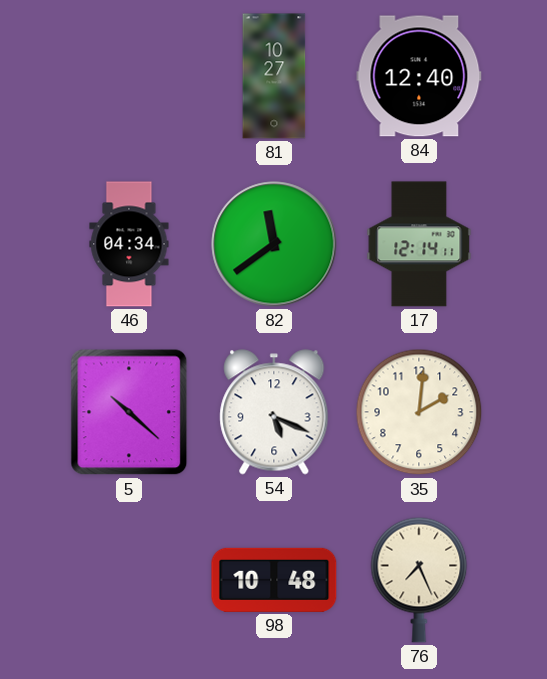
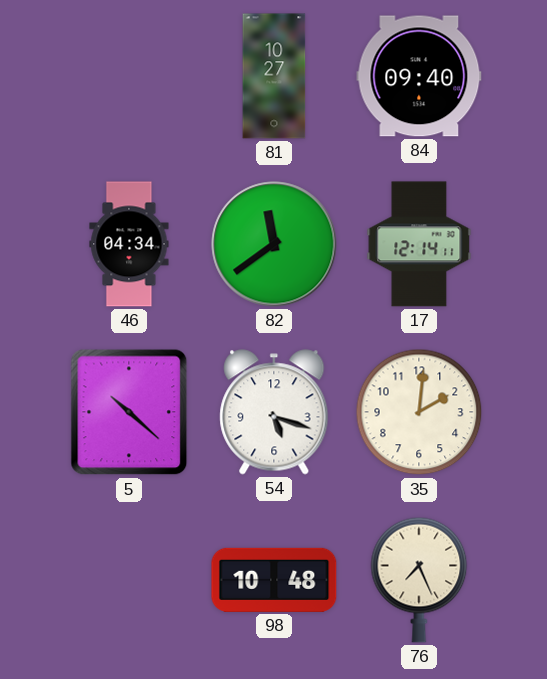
84: 12:40 -> 09:40 (419, 76)
54: 5:19 -> 5:18 (274, 412)
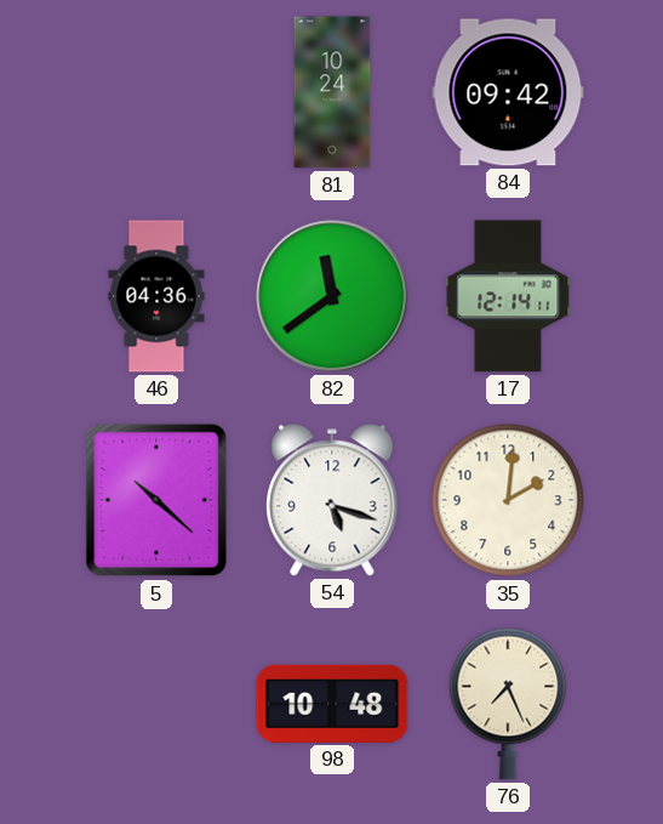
81: 10:27 -> 10:24 (332, 92)
84: 09:40 -> 09:42 (508, 92)
46: 04:34 -> 04:36 (156, 296)
